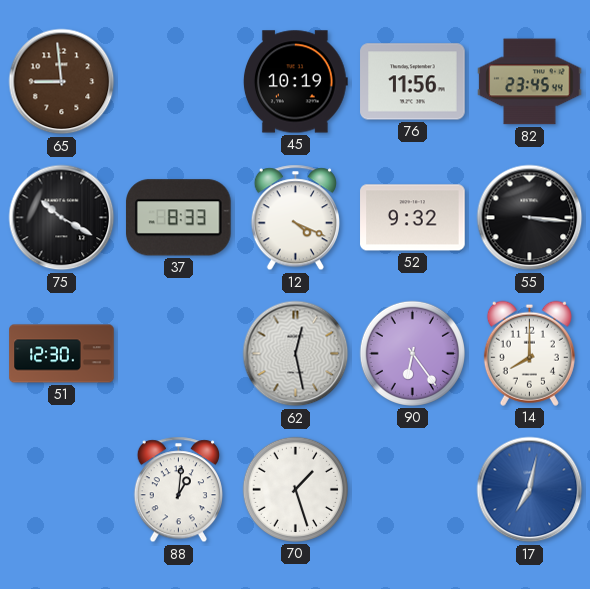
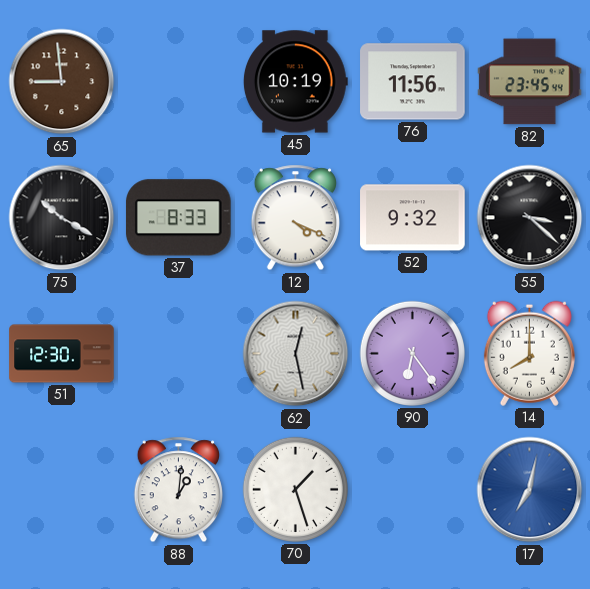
55: 3:16 -> 3:22 (530, 218)
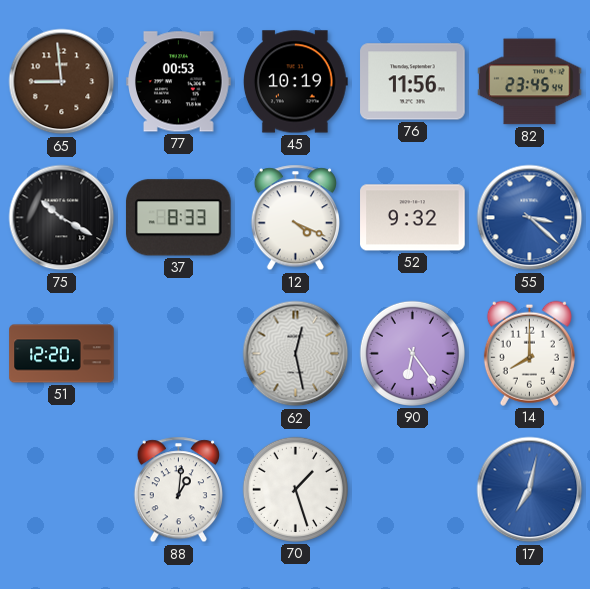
77: none -> 00:53 (179, 82)
55 dial: black -> blue (530, 218)
51: 12:30 -> 12:20 (62, 354)
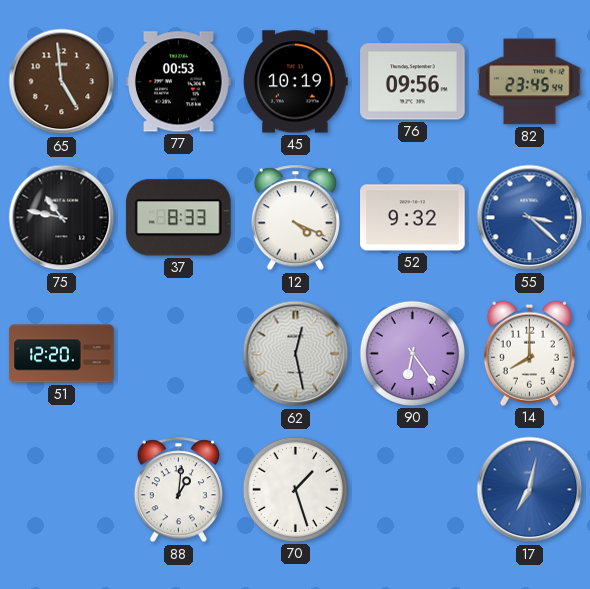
65: 8:59 -> 4:59 (62, 82)
76: 11:56 -> 09:56 (413, 82)
75: 10:20 -> 10:47 (62, 218)
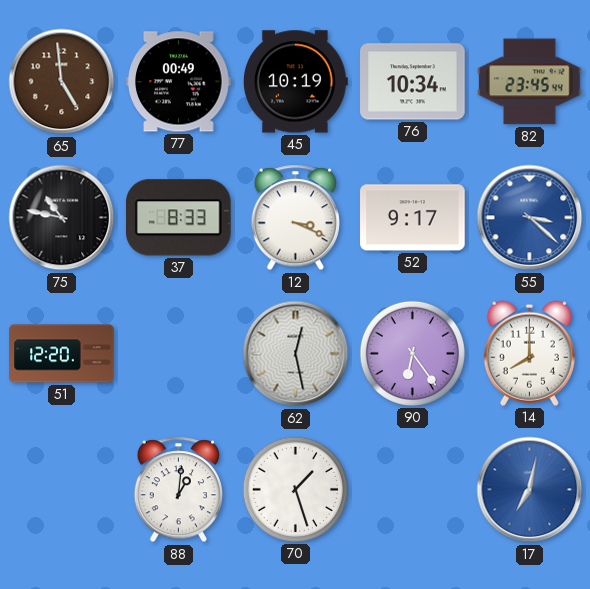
77: 00:53 -> 00:49 (179, 82)
76: 09:56 -> 10:34 (413, 82)
12: 4:19 -> 3:19 (295, 218)
52: 9:32 -> 9:17 (413, 218)
